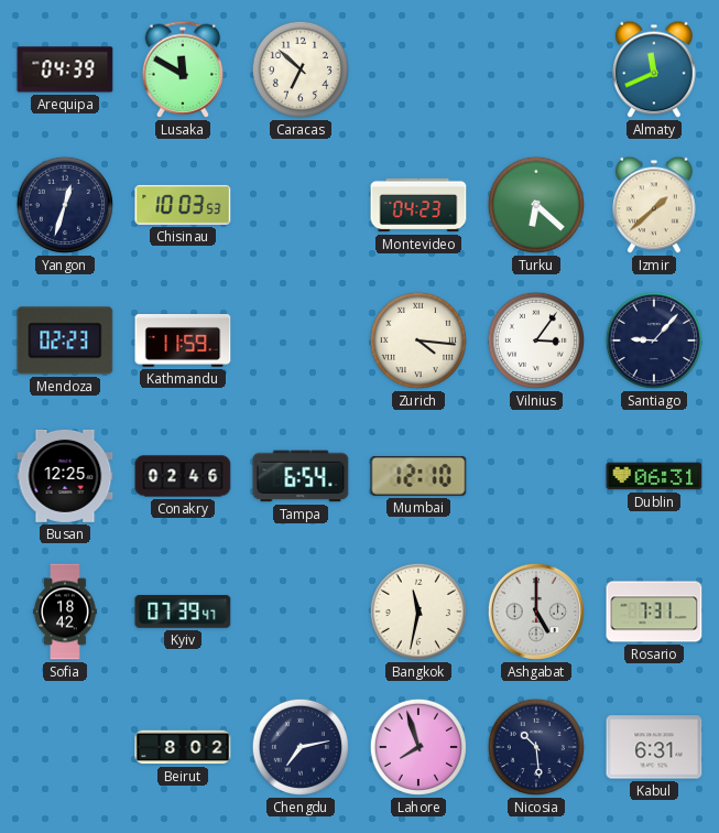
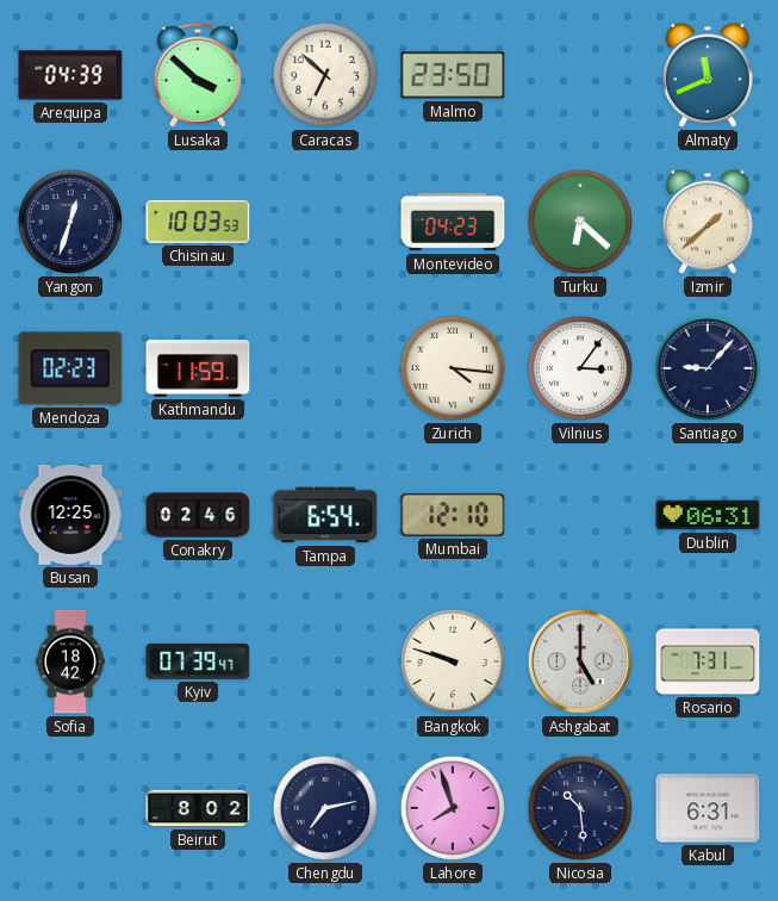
Lusaka: 11:50 -> 3:52 (198, 75)
Malmo: none -> 23:50 (453, 75)
Bangkok: 11:32 -> 9:48 (453, 661)
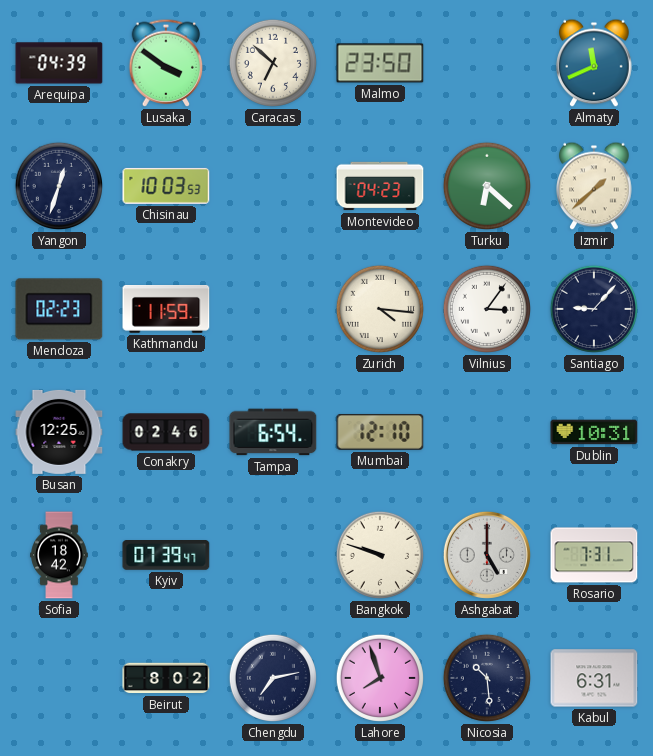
Lusaka: 3:52 -> 3:51 (166, 63)
Dublin: 06:31 -> 10:31 (594, 432)
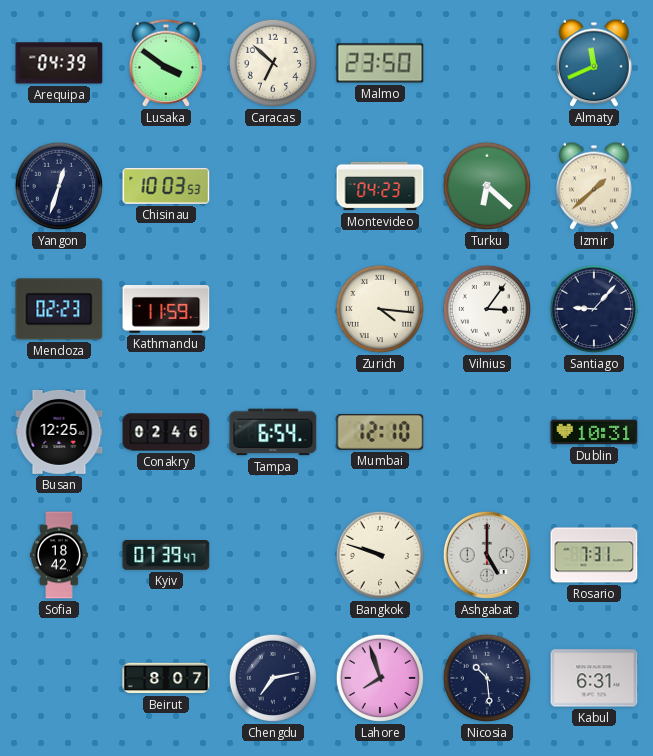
Beirut: 8:02 -> 8:07 (166, 678)
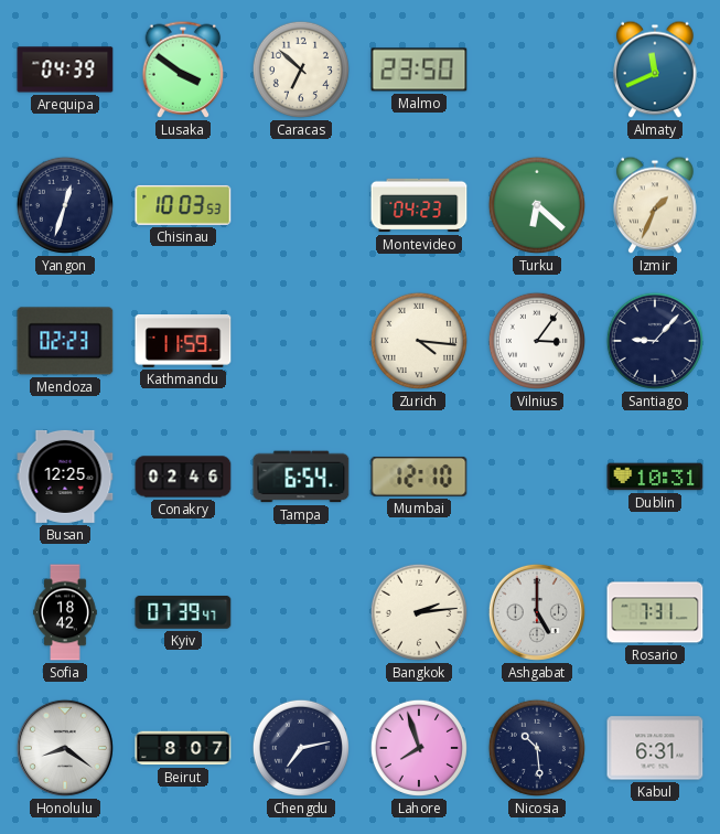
Izmir: 1:38 -> 1:34 (655, 205)
Bangkok: 9:48 -> 2:14 (419, 612)
Honolulu: none -> 8:21 (65, 748)
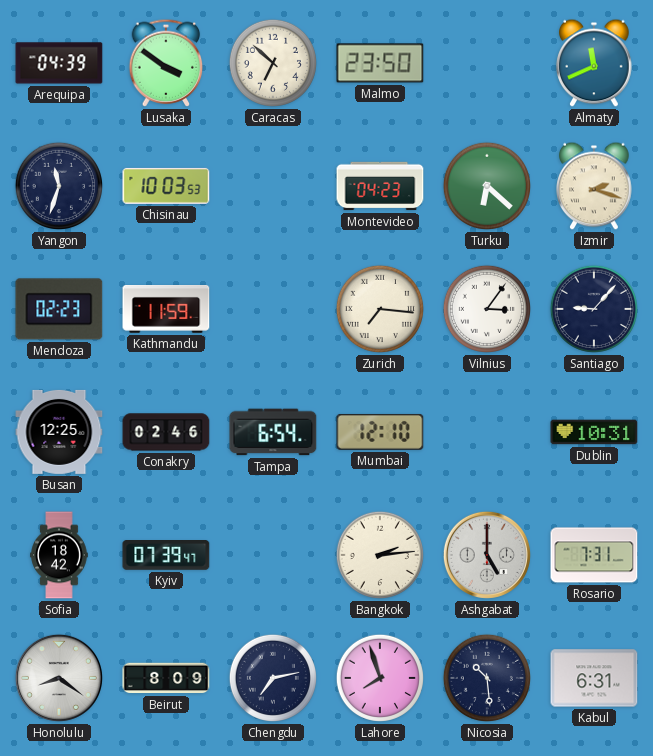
Yangon: 12:33 -> 11:33 (59, 186)
Izmir: 1:34 -> 2:18 (594, 186)
Zurich: 4:16 -> 7:16 (380, 309)
Beirut: 8:07 -> 8:09 (166, 678)
